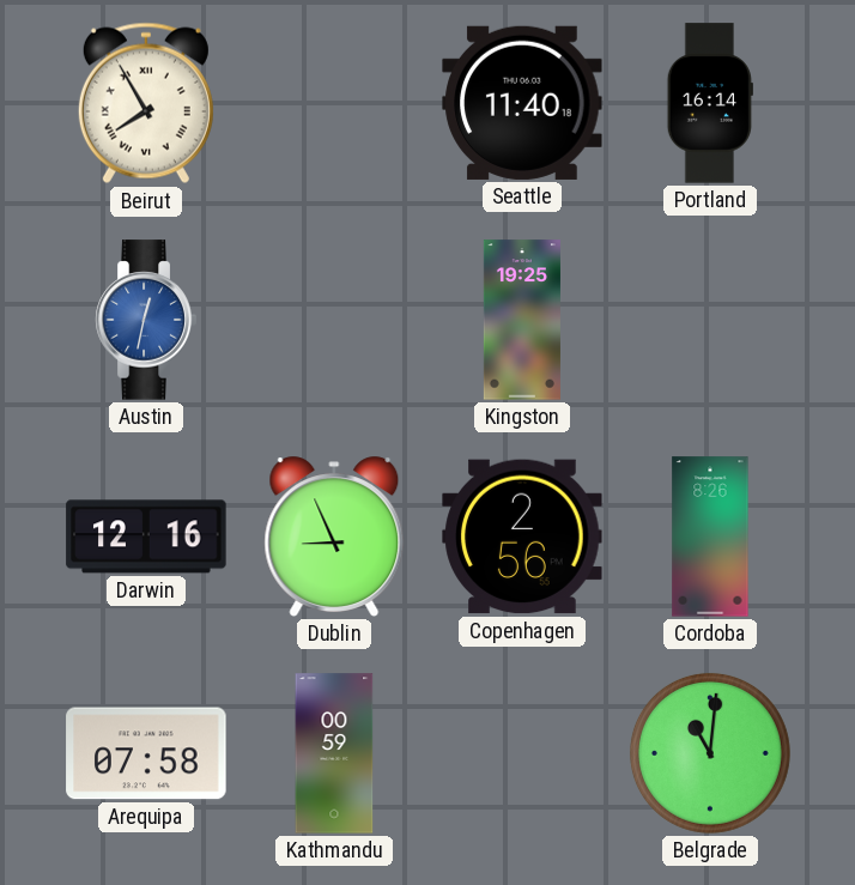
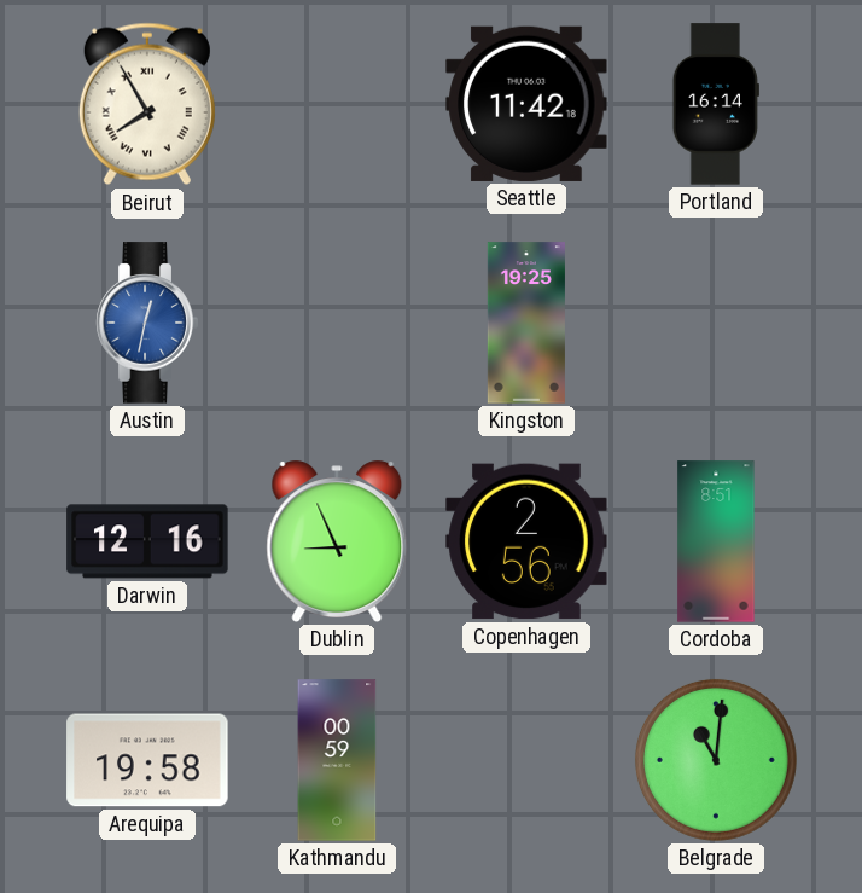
Seattle: 11:40 -> 11:42 (526, 104)
Cordoba: 8:26 -> 8:51 (716, 541)
Arequipa: 07:58 -> 19:58 (147, 760)
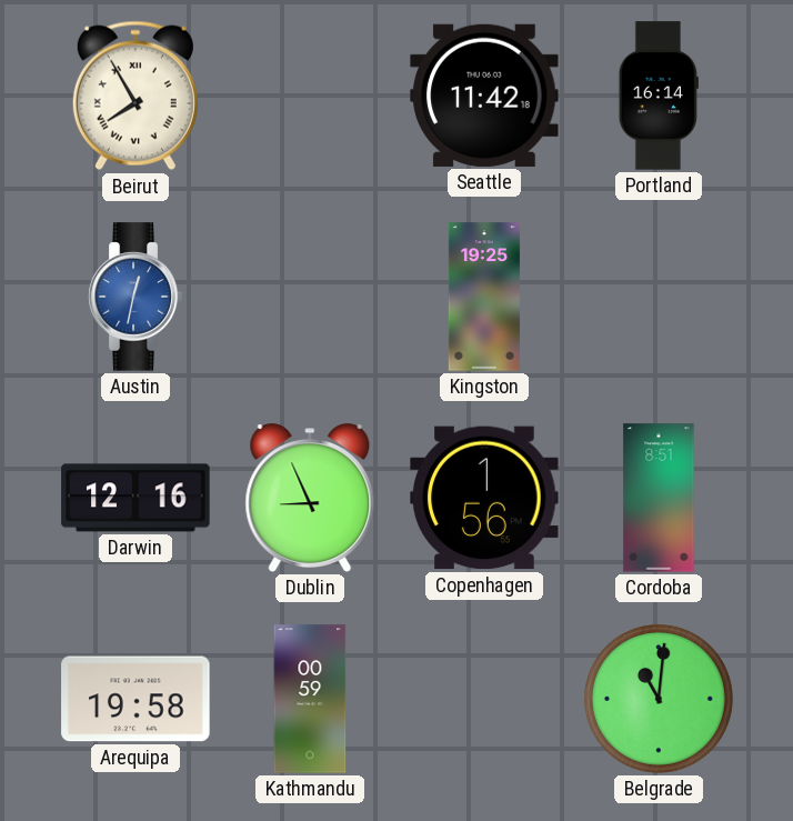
Copenhagen: 2:56 -> 1:56 (484, 498)
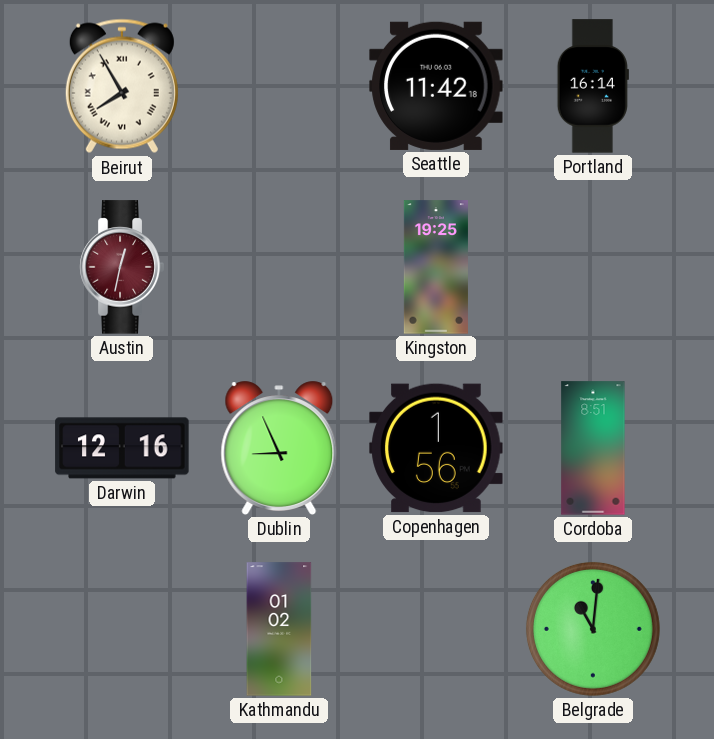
Austin dial: blue -> burgundy (122, 267)
Arequipa: 19:58 -> none (135, 699)
Kathmandu: 00:59 -> 01:02 (279, 629)
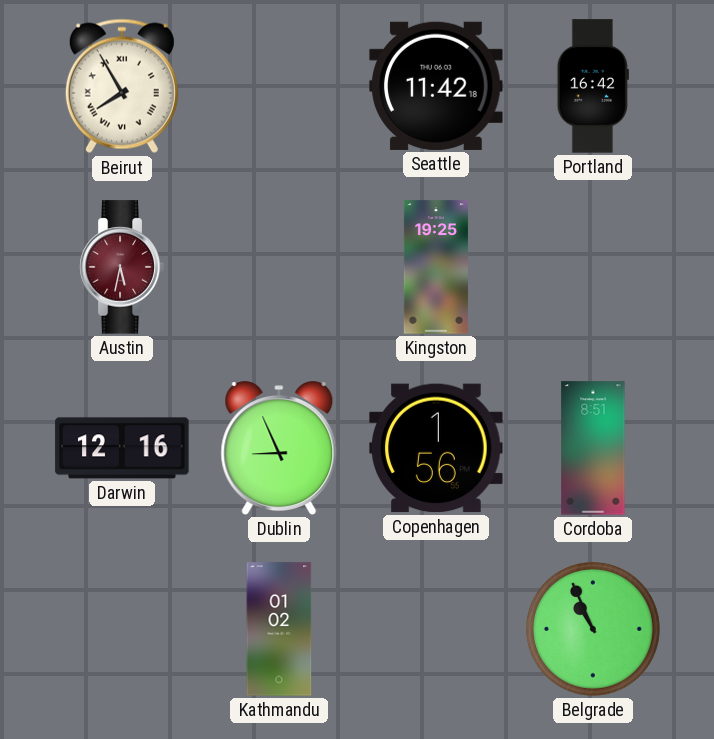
Portland: 16:14 -> 16:42 (593, 86)
Austin: 12:32 -> 5:32 (122, 267)
Belgrade: 11:01 -> 10:56 (593, 629)
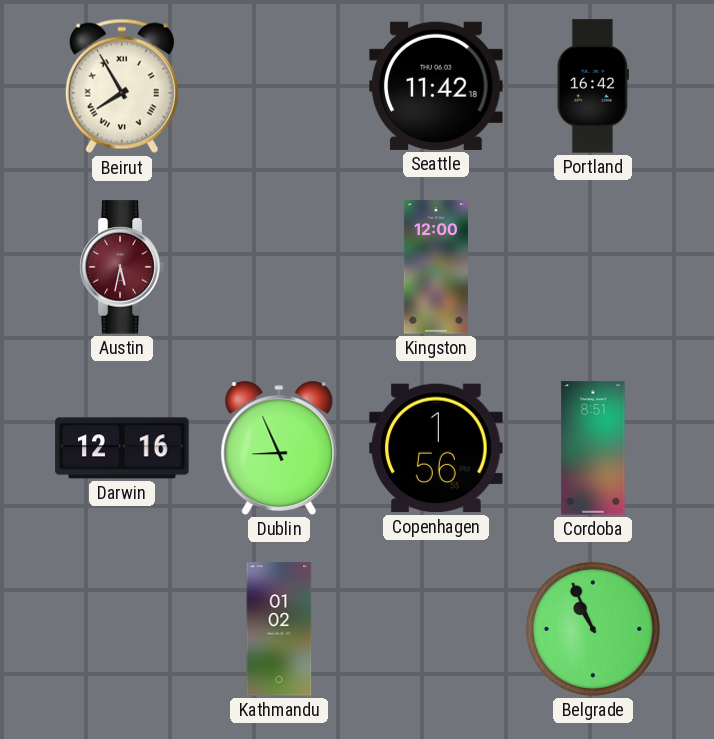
Kingston: 19:25 -> 12:00 (436, 267)
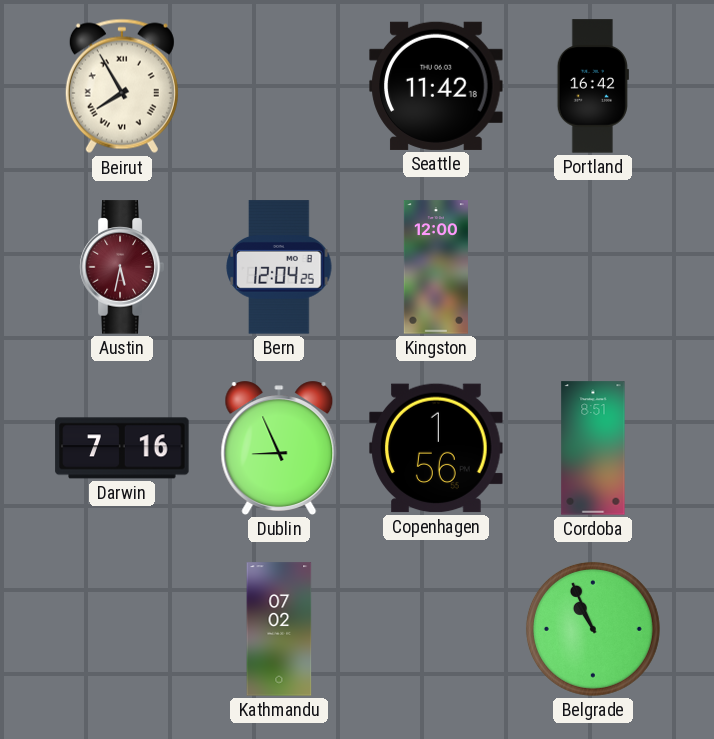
Bern: none -> 12:04 (279, 267)
Darwin: 12:16 -> 7:16 (122, 448)
Kathmandu: 01:02 -> 07:02 (279, 629)
